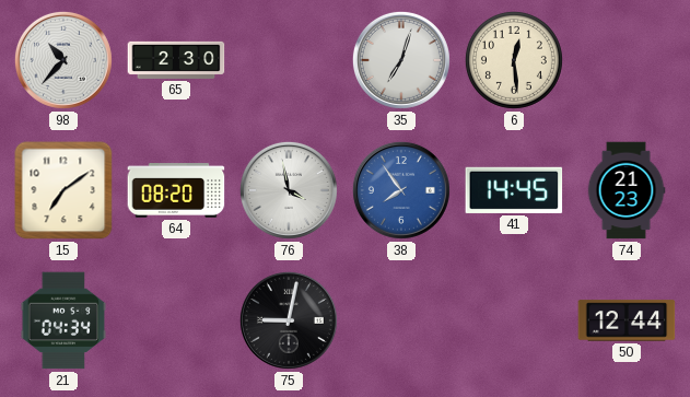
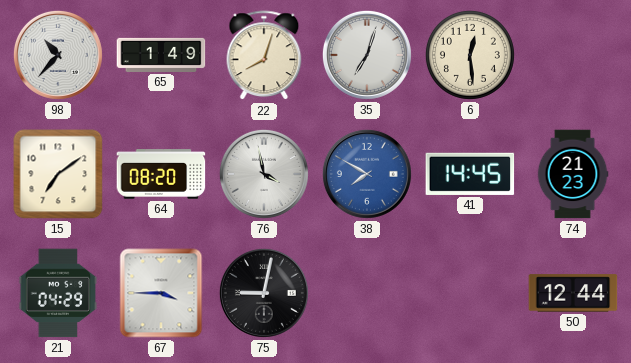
65: 2:30 -> 1:49 (161, 55)
22: none -> 8:03 (264, 56)
38: 7:54 -> 7:50 (367, 174)
21: 04:34 -> 04:29 (58, 293)
67: none -> 3:45 (161, 293)
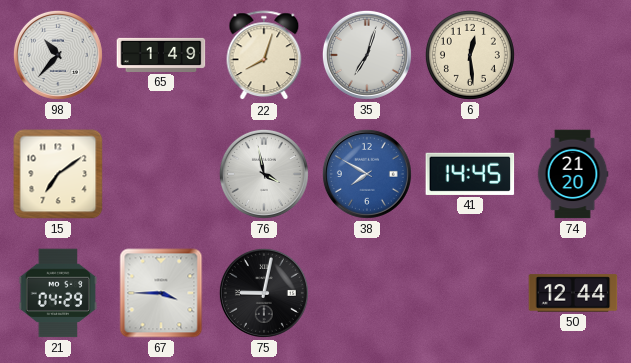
64: 08:20 -> none (161, 174)
74: 21:23 -> 21:20 (573, 174)
